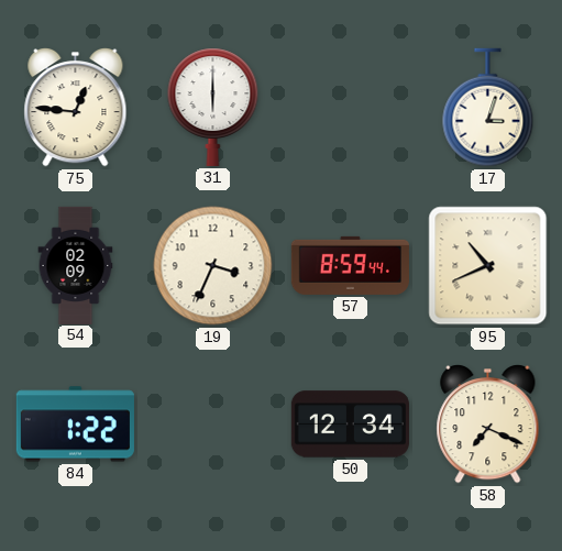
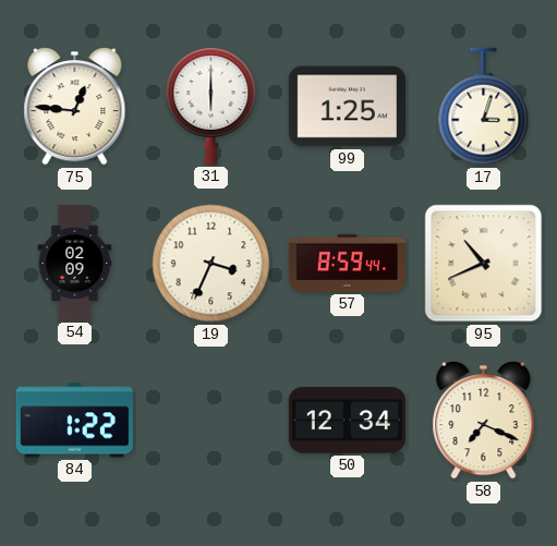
99: none -> 1:25 (347, 107)
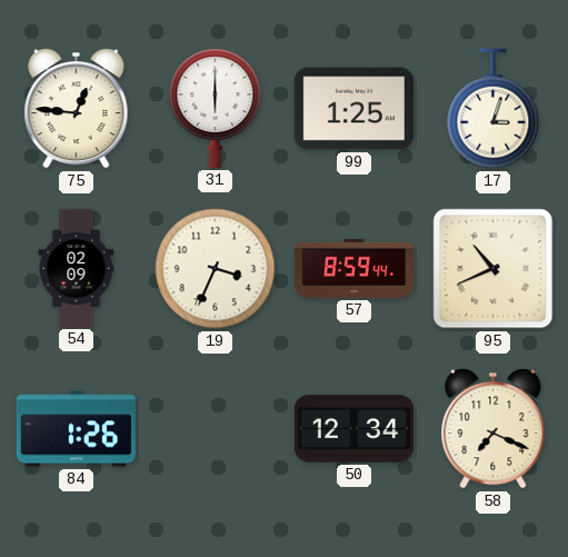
84: 1:22 -> 1:26 (76, 429)
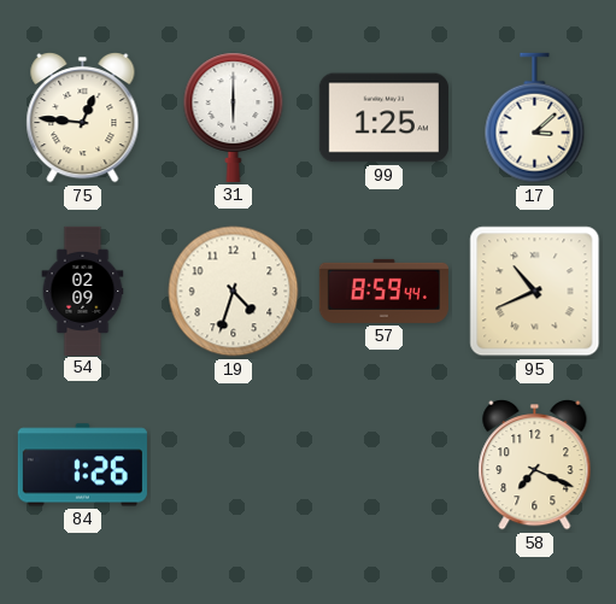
17: 3:03 -> 3:08 (535, 118)
19: 3:34 -> 4:33 (234, 292)
50: 12:34 -> none (353, 429)
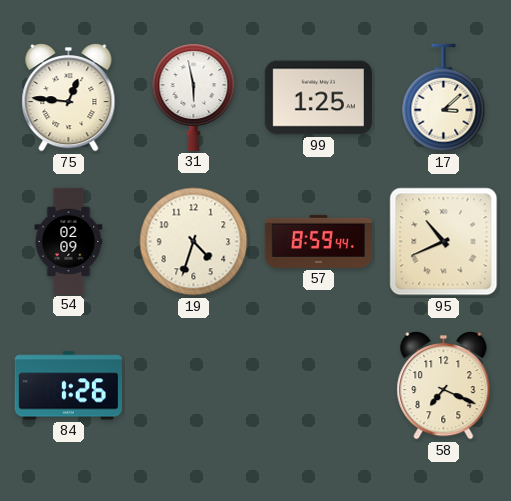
31: 6:00 -> 5:58 (194, 97)
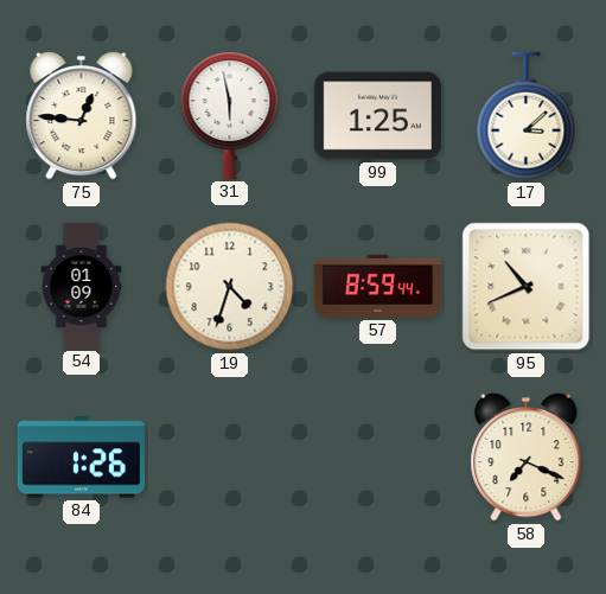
54: 02:09 -> 01:09 (82, 286)
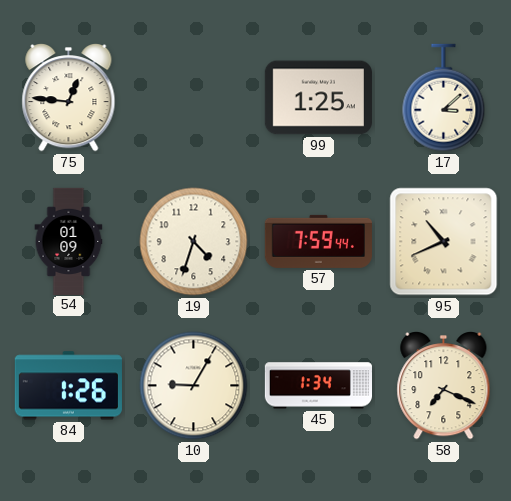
31: 5:58 -> none (230, 115)
57: 8:59 -> 7:59 (318, 241)
10: none -> 9:05 (194, 386)
45: none -> 1:34 (318, 386)
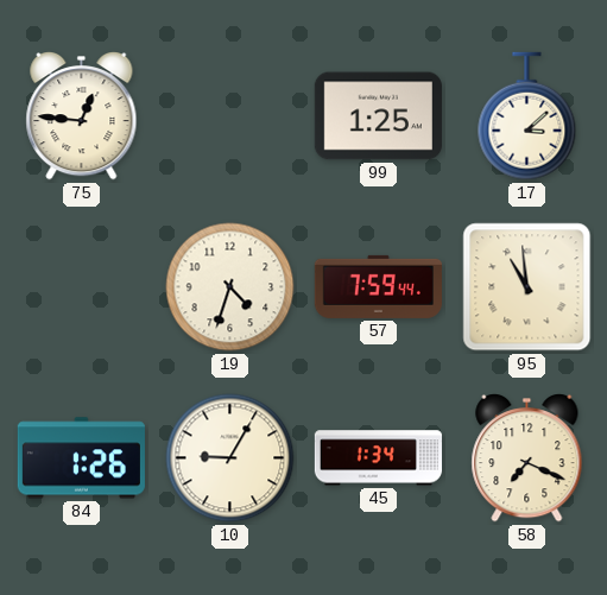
54: 01:09 -> none (69, 241)
95: 10:41 -> 10:59 (527, 287)
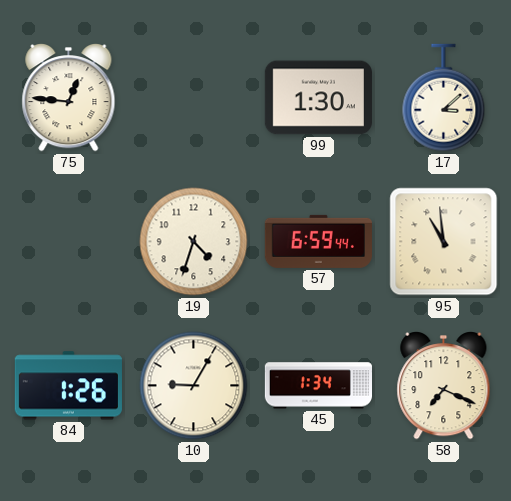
99: 1:25 -> 1:30 (318, 98)
57: 7:59 -> 6:59 (318, 241)
